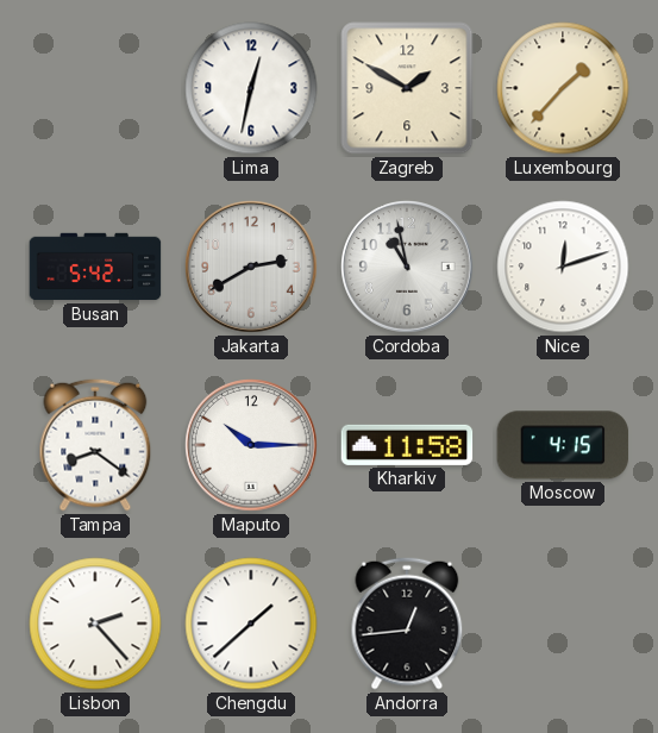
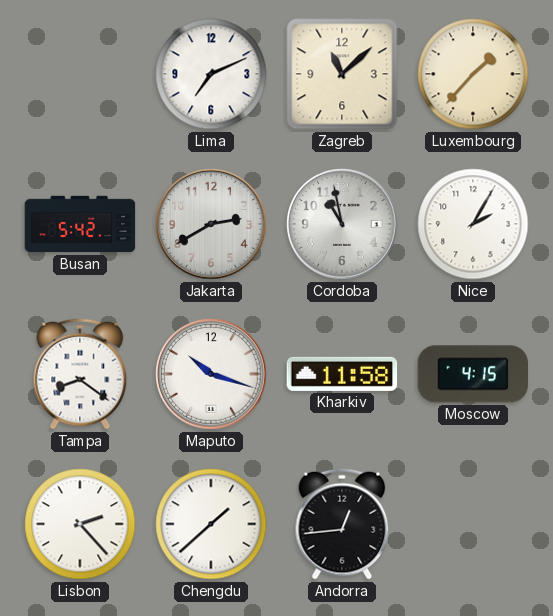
Lima: 12:32 -> 7:11 (211, 74)
Zagreb: 1:50 -> 11:08 (342, 74)
Nice: 12:12 -> 2:05 (473, 224)
Maputo: 10:15 -> 10:18 (212, 375)
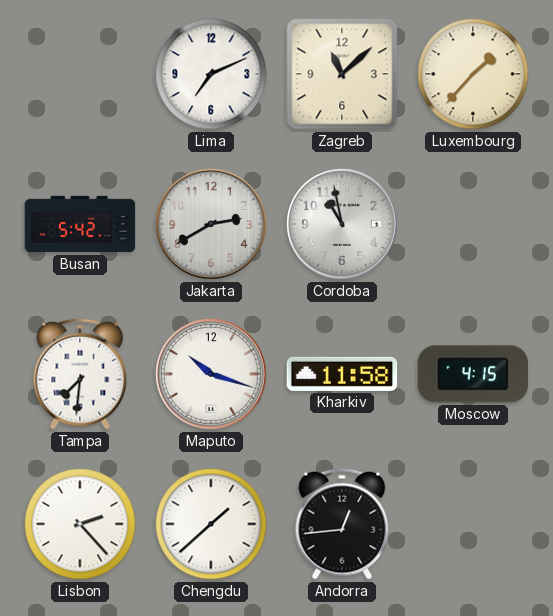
Nice: 2:05 -> none (473, 224)
Tampa: 8:21 -> 7:31 (80, 374)
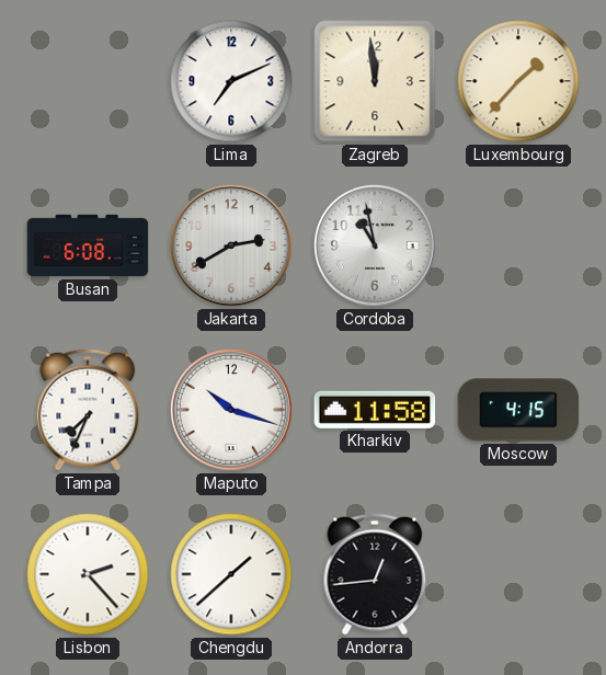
Zagreb: 11:08 -> 11:59 (375, 81)
Busan: 5:42 -> 6:08 (88, 245)
Tampa: 7:31 -> 7:34 (88, 410)
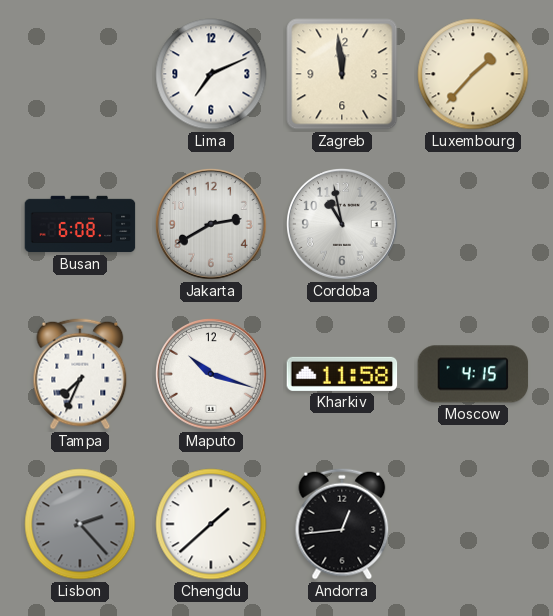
Lisbon dial: white -> grey (80, 524)
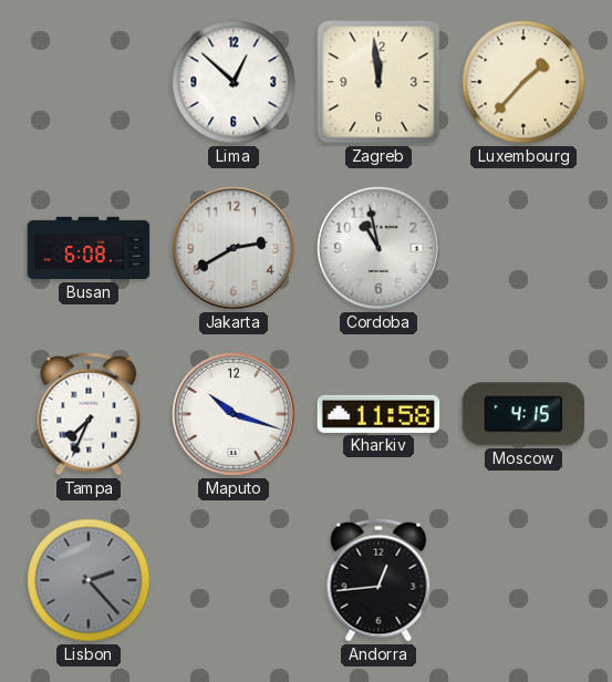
Lima: 7:11 -> 12:52 (234, 82)
Chengdu: 1:38 -> none (211, 524)
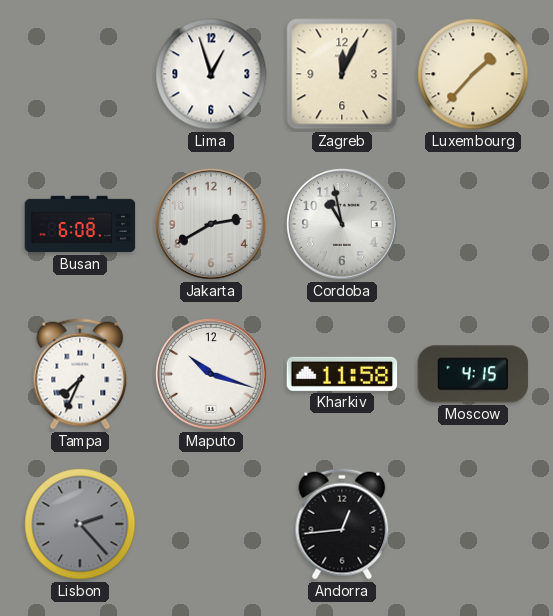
Lima: 12:52 -> 12:57 (211, 74)
Zagreb: 11:59 -> 12:04 (342, 74)
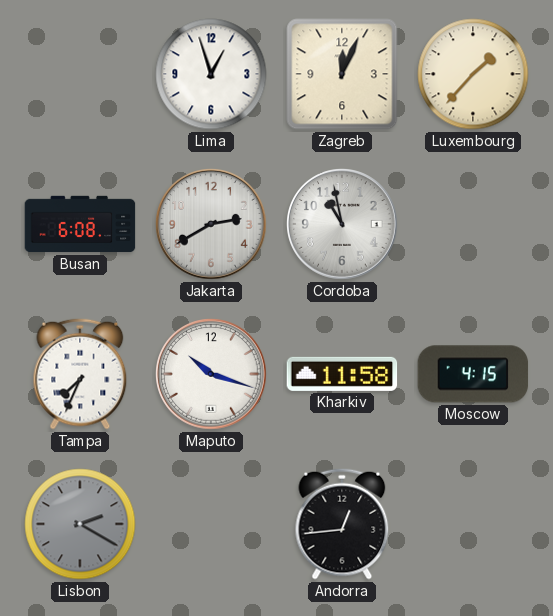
Lisbon: 2:23 -> 2:20 (80, 524)
